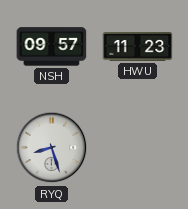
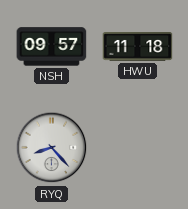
HWU: 11:23 -> 11:18 (138, 47)
RYQ: 8:27 -> 8:23 (52, 148)
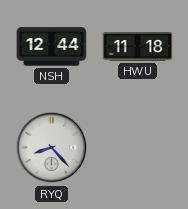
NSH: 09:57 -> 12:44 (52, 47)
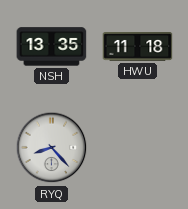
NSH: 12:44 -> 13:35 (52, 47)
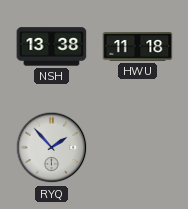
NSH: 13:35 -> 13:38 (52, 47)
RYQ: 8:23 -> 1:53 (52, 148)
